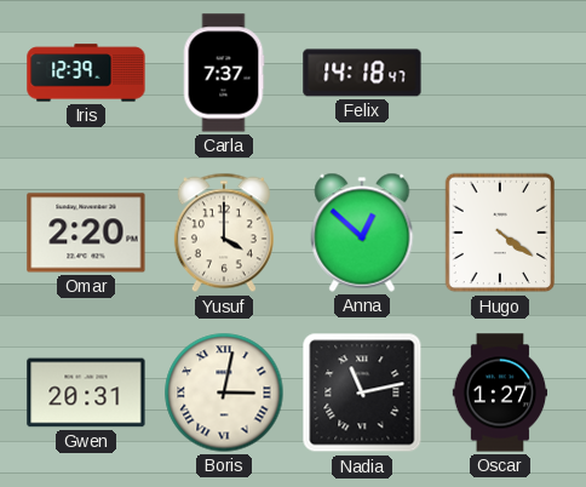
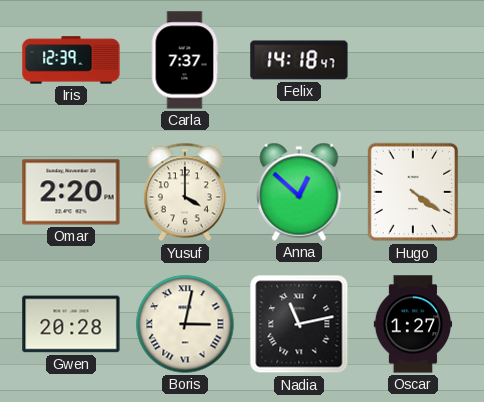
Gwen: 20:31 -> 20:28 (71, 324)
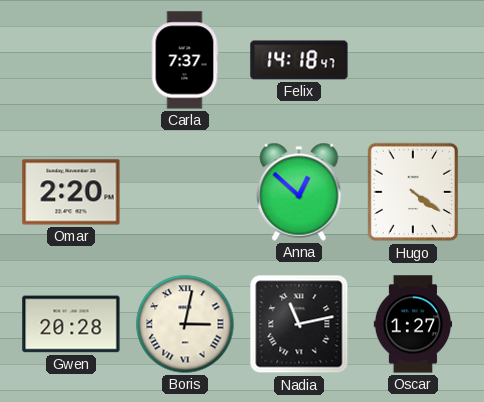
Iris: 12:39 -> none (71, 60)
Yusuf: 4:00 -> none (185, 192)
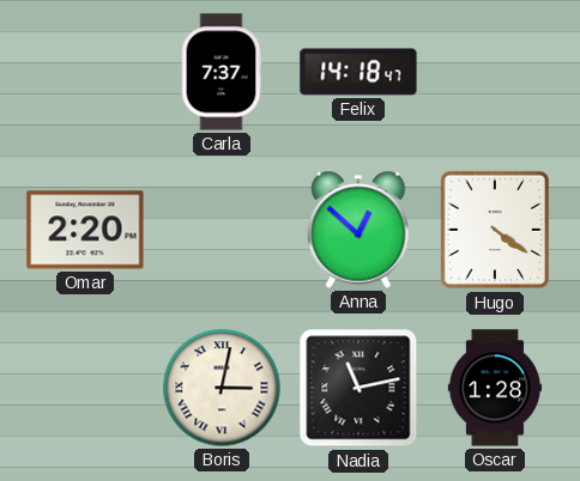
Gwen: 20:28 -> none (71, 324)
Oscar: 1:27 -> 1:28 (495, 388)
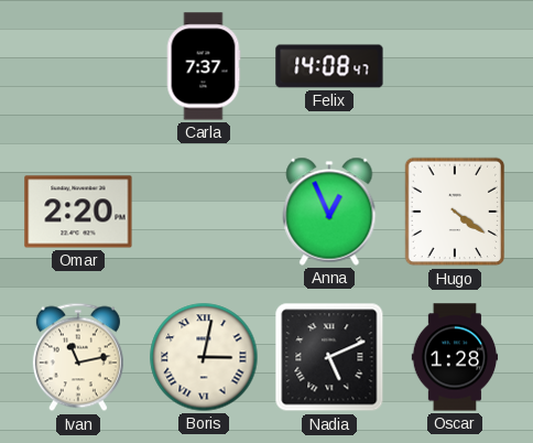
Felix: 14:18 -> 14:08 (329, 66)
Anna: 12:52 -> 12:56 (329, 212)
Ivan: none -> 11:13 (78, 357)
Nadia: 11:13 -> 5:11 (329, 357)
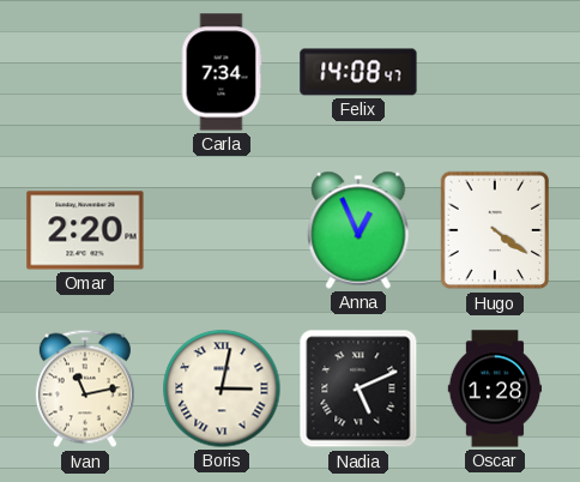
Carla: 7:37 -> 7:34 (222, 72)
